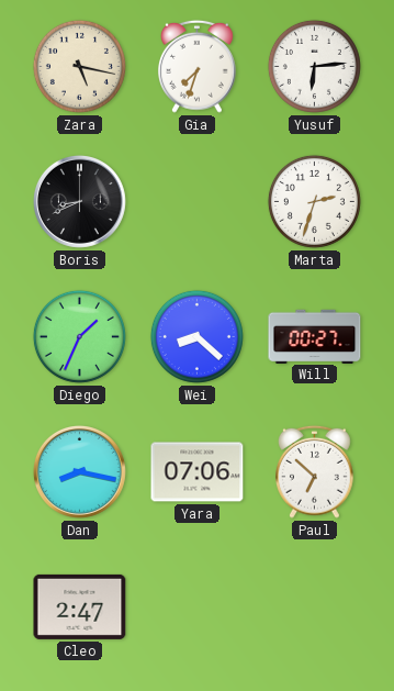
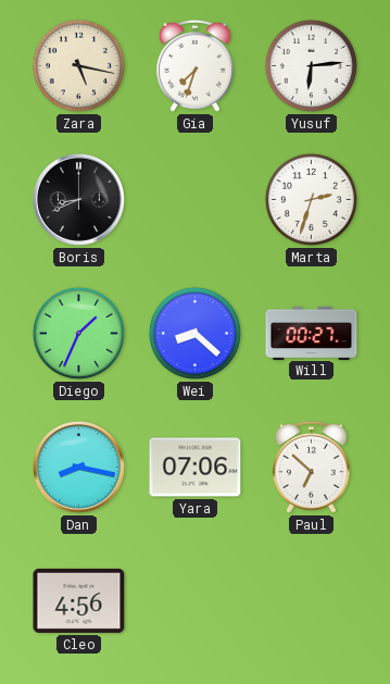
Cleo: 2:47 -> 4:56 (79, 600)
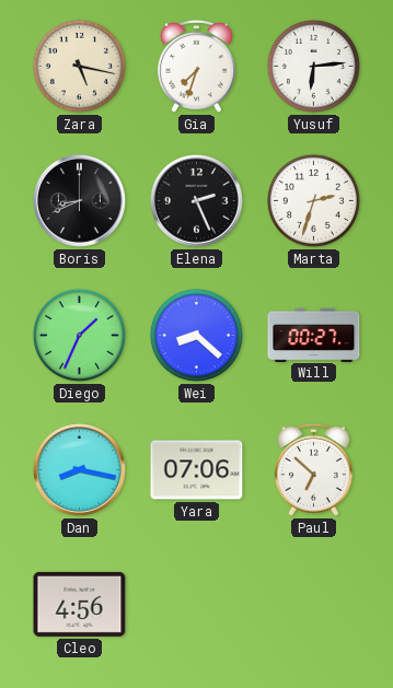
Elena: none -> 2:26 (196, 200)
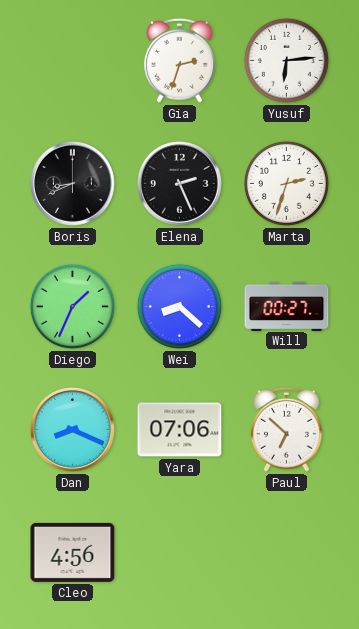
Zara: 5:17 -> none (79, 66)
Gia: 7:33 -> 2:33 (180, 60)
Dan: 8:17 -> 8:19 (72, 429)
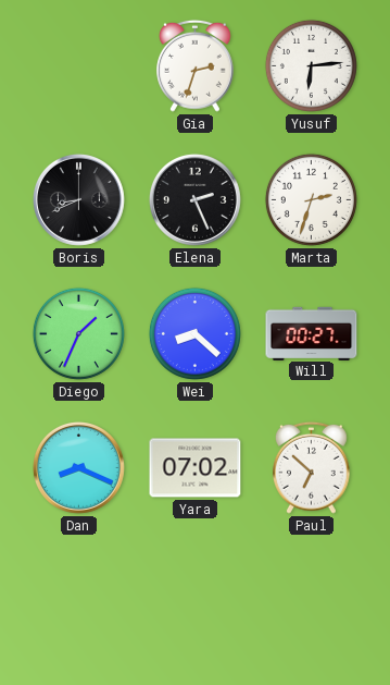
Yara: 07:06 -> 07:02 (196, 468)
Cleo: 4:56 -> none (73, 552)
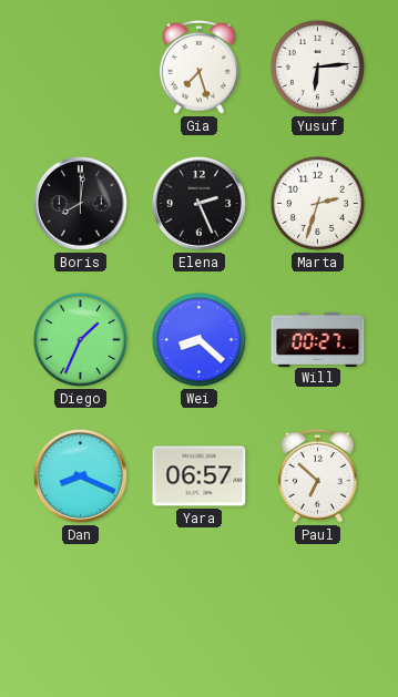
Gia: 2:33 -> 7:27 (200, 66)
Boris: 8:41 -> 8:01 (80, 203)
Yara: 07:02 -> 06:57 (200, 476)
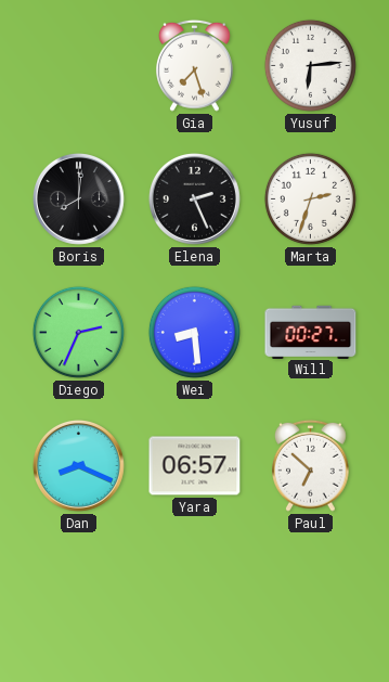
Diego: 1:34 -> 2:34 (78, 332)
Wei: 8:22 -> 8:29 (194, 332)
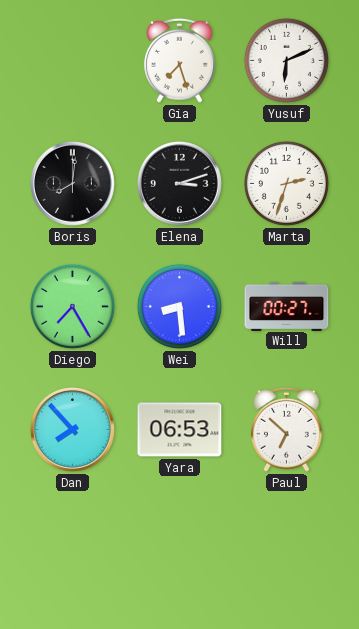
Yusuf: 6:14 -> 6:11 (286, 60)
Elena: 2:26 -> 3:12 (179, 183)
Diego: 2:34 -> 7:25 (72, 306)
Dan: 8:19 -> 7:53 (72, 429)
Yara: 06:57 -> 06:53 (180, 430)
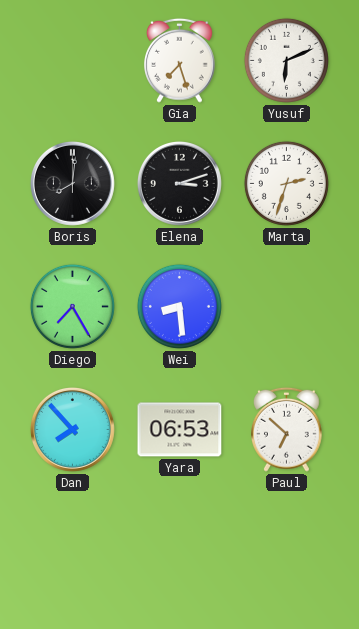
Will: 00:27 -> none (287, 306)
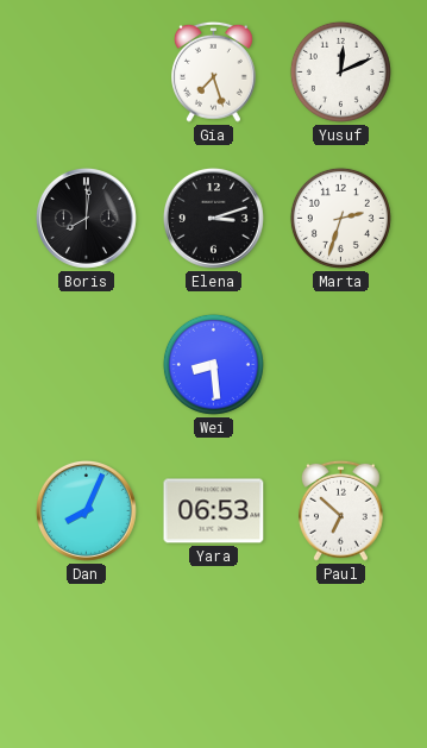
Yusuf: 6:11 -> 12:11 (340, 71)
Diego: 7:25 -> none (72, 306)
Dan: 7:53 -> 8:04 (86, 510)
